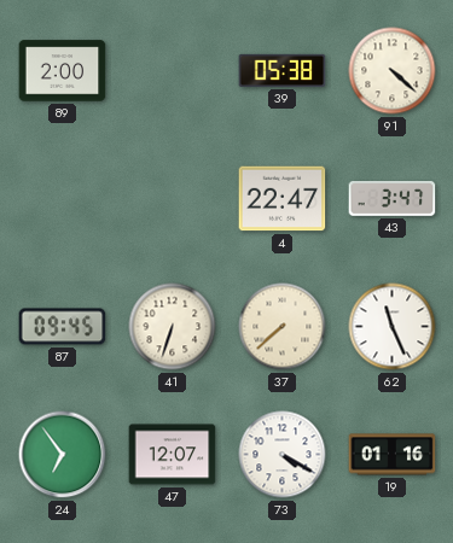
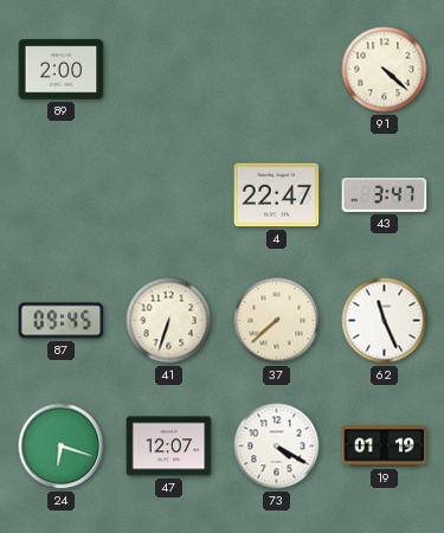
39: 05:38 -> none (283, 70)
24: 6:54 -> 6:18 (62, 447)
19: 01:16 -> 01:19 (385, 447)
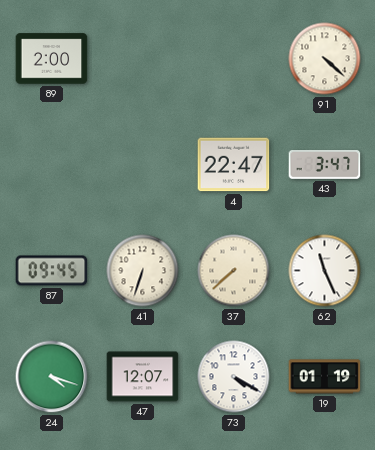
24: 6:18 -> 4:18 (52, 377)
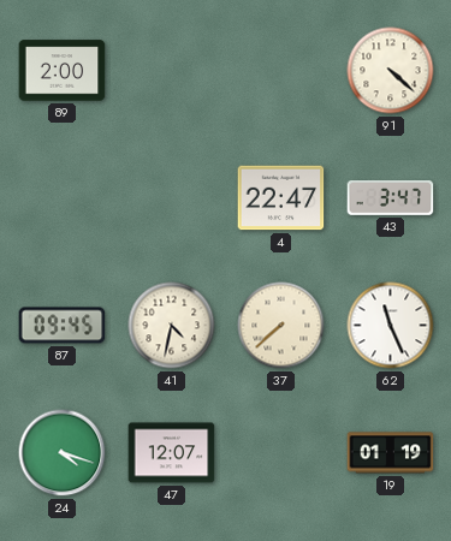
41: 6:33 -> 4:32 (172, 326)
73: 4:20 -> none (234, 377)
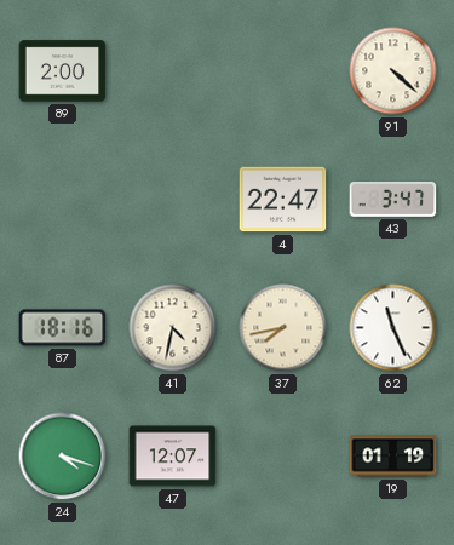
87: 09:45 -> 18:16 (63, 328)
37: 7:38 -> 7:43 (283, 328)
